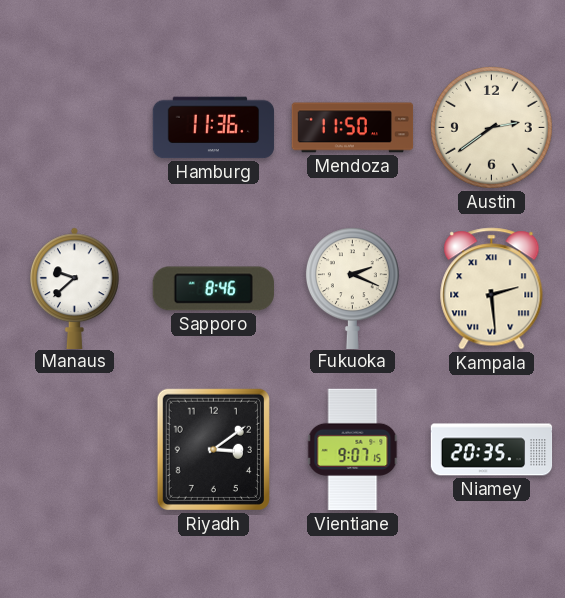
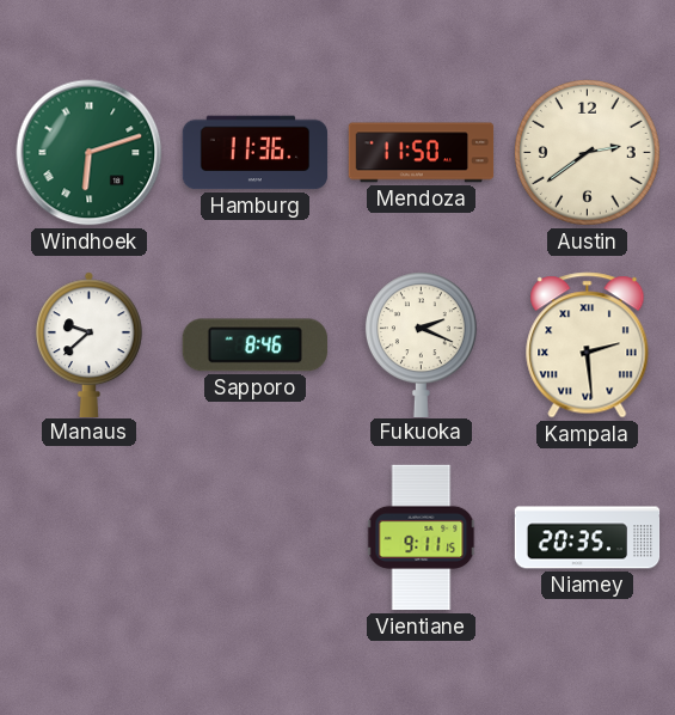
Windhoek: none -> 6:12 (90, 153)
Riyadh: 3:09 -> none (213, 449)
Vientiane: 9:07 -> 9:11 (422, 538)
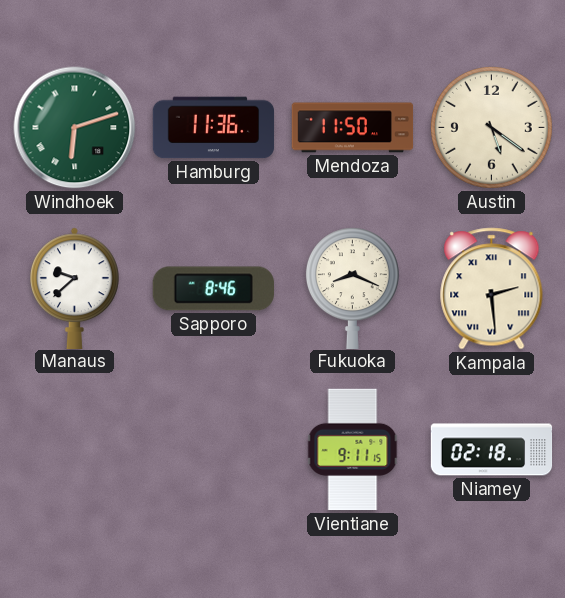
Austin: 2:39 -> 5:21 (491, 127)
Fukuoka: 2:19 -> 8:19 (352, 288)
Niamey: 20:35 -> 02:18 (492, 450)
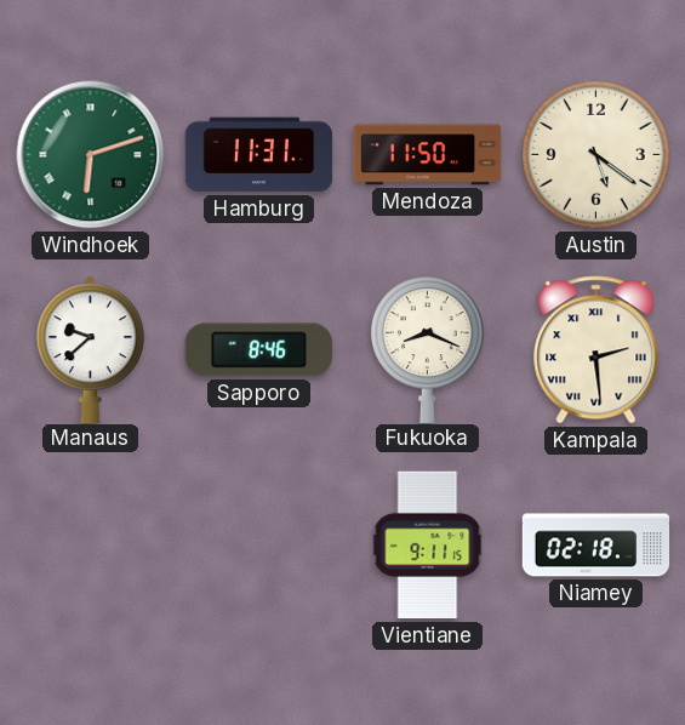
Hamburg: 11:36 -> 11:31 (259, 155)
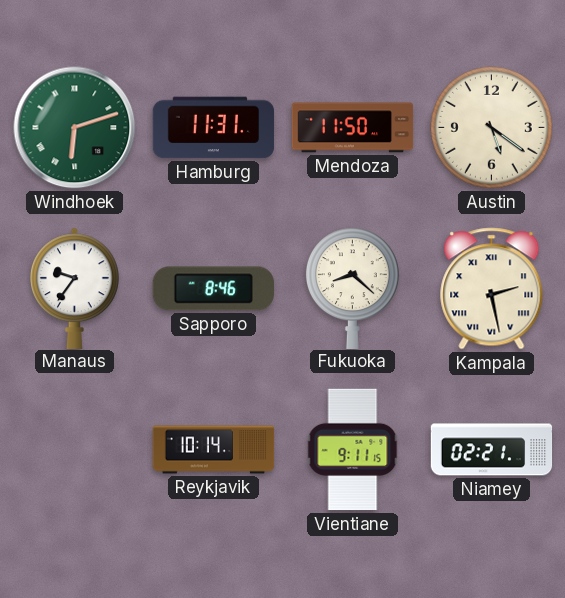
Manaus: 9:38 -> 9:36 (75, 288)
Fukuoka: 8:19 -> 8:22 (352, 288)
Kampala: 2:29 -> 2:28 (492, 289)
Reykjavik: none -> 10:14 (214, 450)
Niamey: 02:18 -> 02:21 (492, 450)
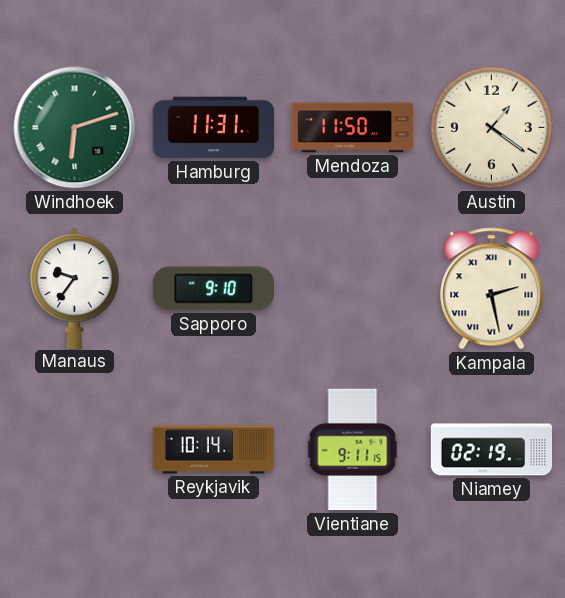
Austin: 5:21 -> 1:21 (491, 127)
Sapporo: 8:46 -> 9:10 (213, 289)
Fukuoka: 8:22 -> none (352, 288)
Niamey: 02:21 -> 02:19 (492, 450)
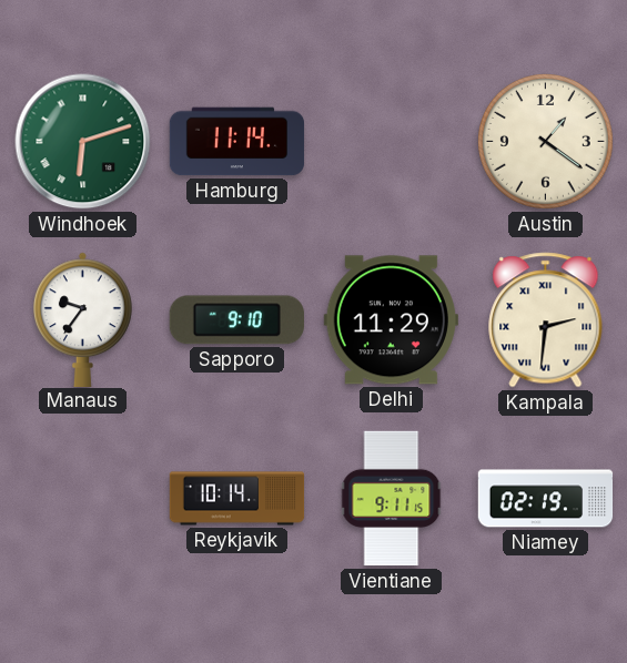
Hamburg: 11:31 -> 11:14 (237, 142)
Mendoza: 11:50 -> none (353, 128)
Delhi: none -> 11:29 (391, 320)
Kampala: 2:28 -> 2:31 (546, 320)
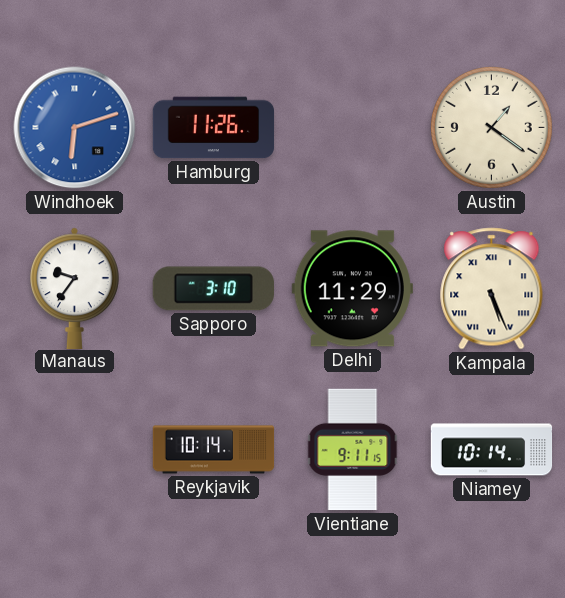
Windhoek dial: green -> blue (75, 128)
Hamburg: 11:14 -> 11:26 (214, 128)
Sapporo: 9:10 -> 3:10 (213, 289)
Kampala: 2:31 -> 5:26 (492, 289)
Niamey: 02:19 -> 10:14 (492, 450)
